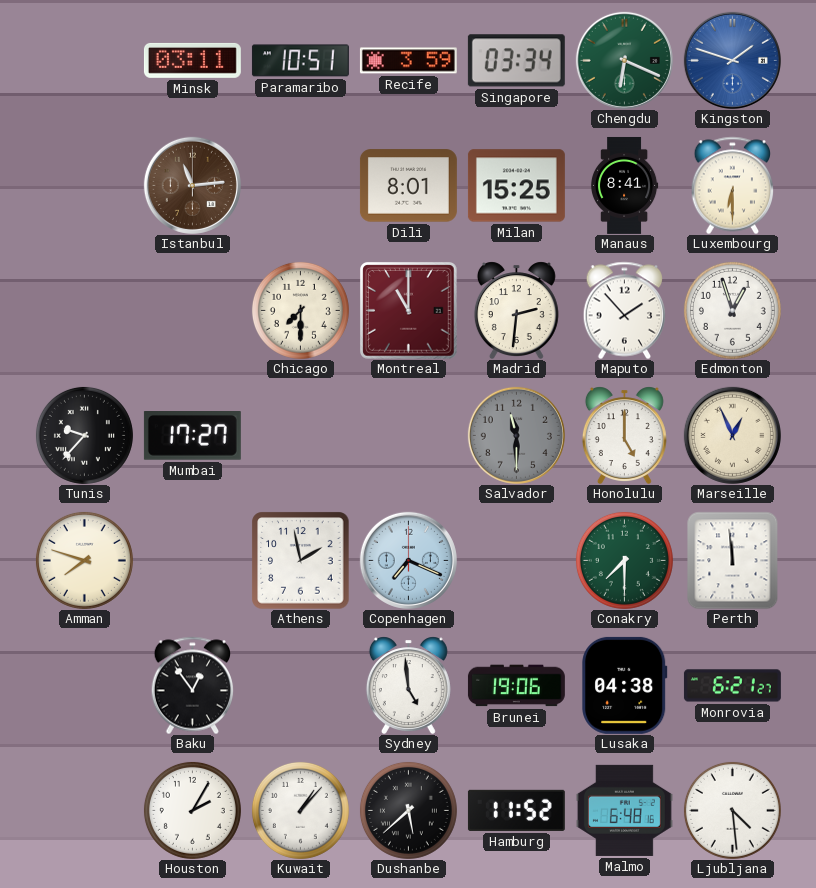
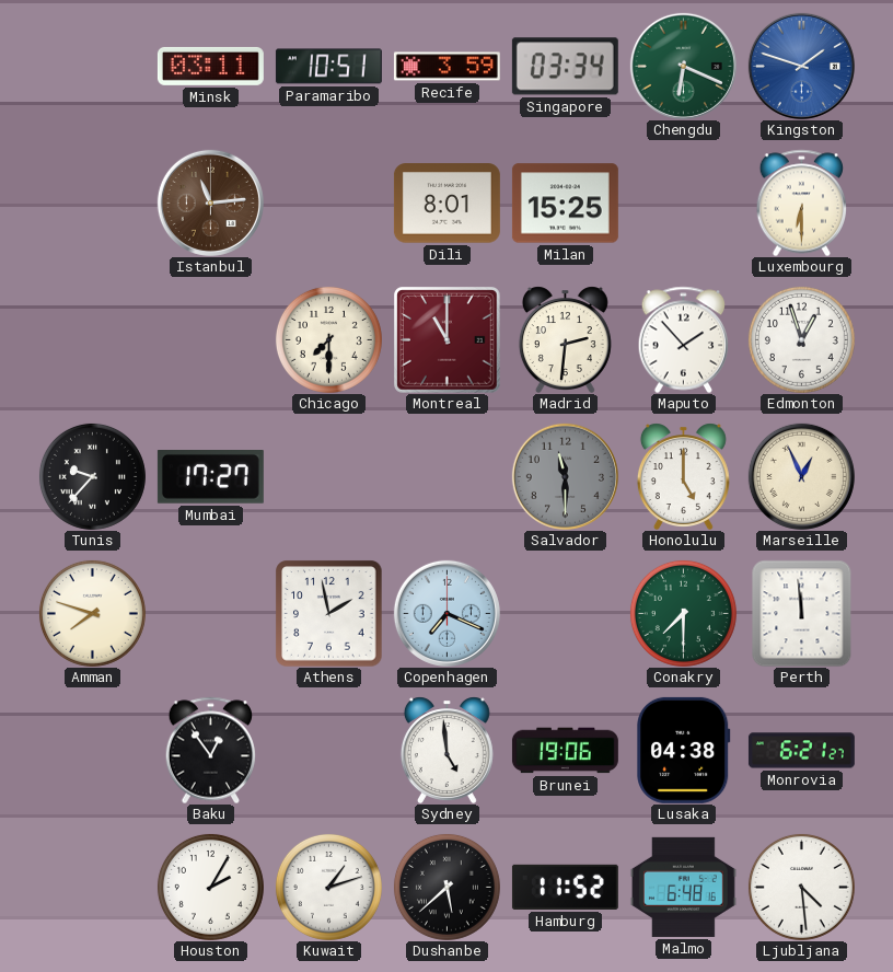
Manaus: 8:41 -> none (624, 185)
Kuwait: 1:07 -> 1:12 (328, 887)
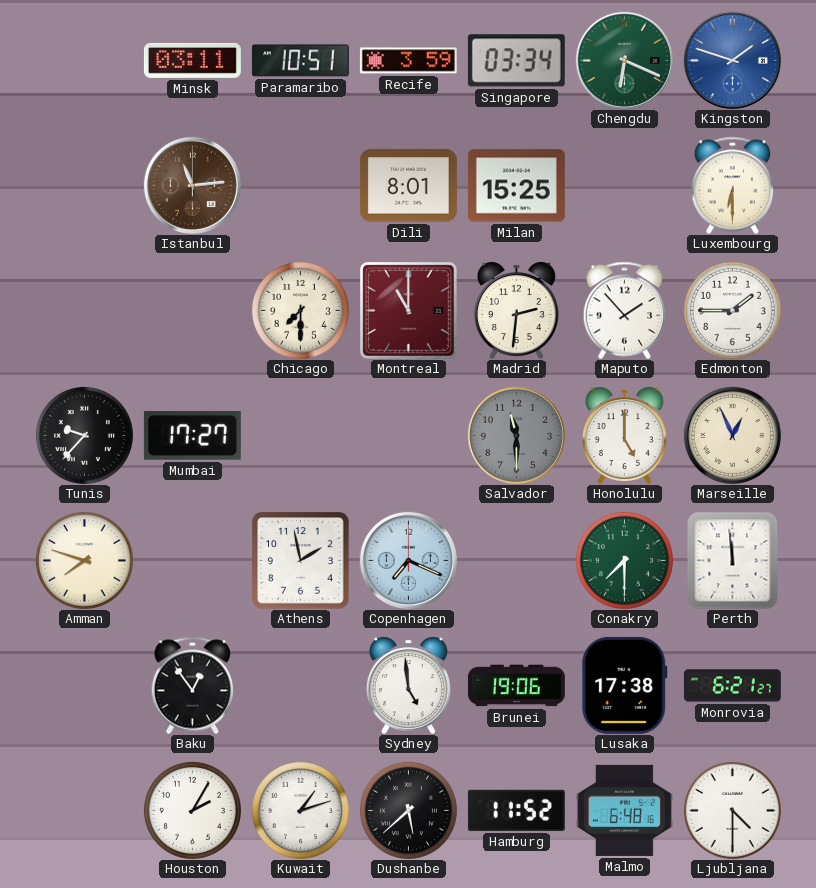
Edmonton: 12:57 -> 1:45 (732, 310)
Lusaka: 04:38 -> 17:38 (625, 685)
Ljubljana: 4:29 -> 4:30 (732, 810)
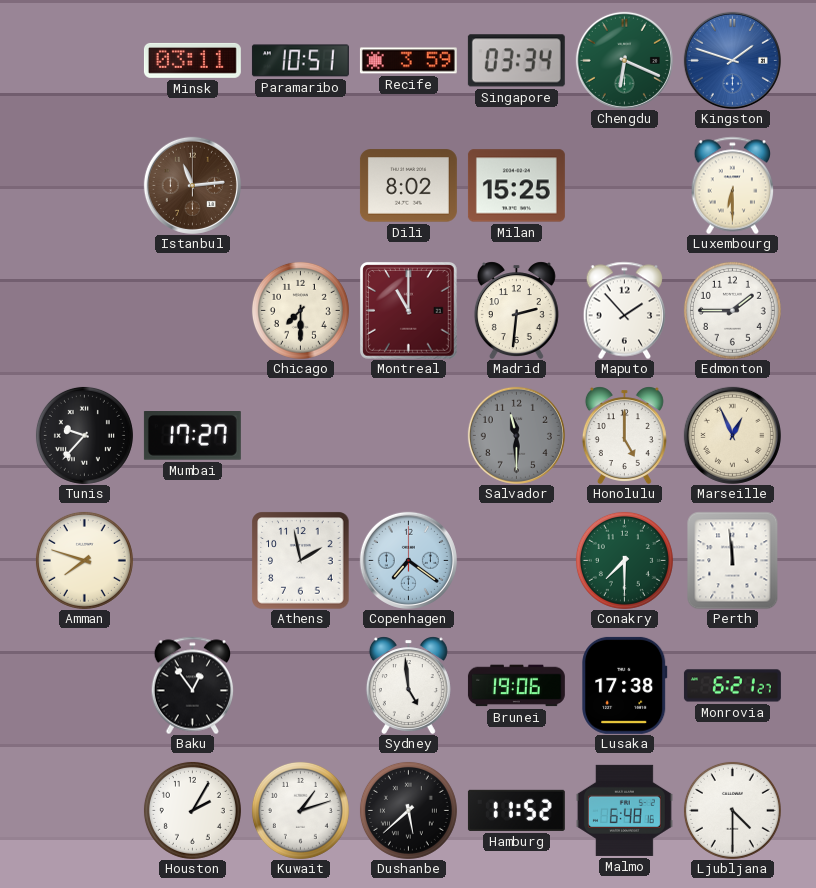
Dili: 8:01 -> 8:02 (408, 186)
Copenhagen: 7:19 -> 7:21 (408, 560)
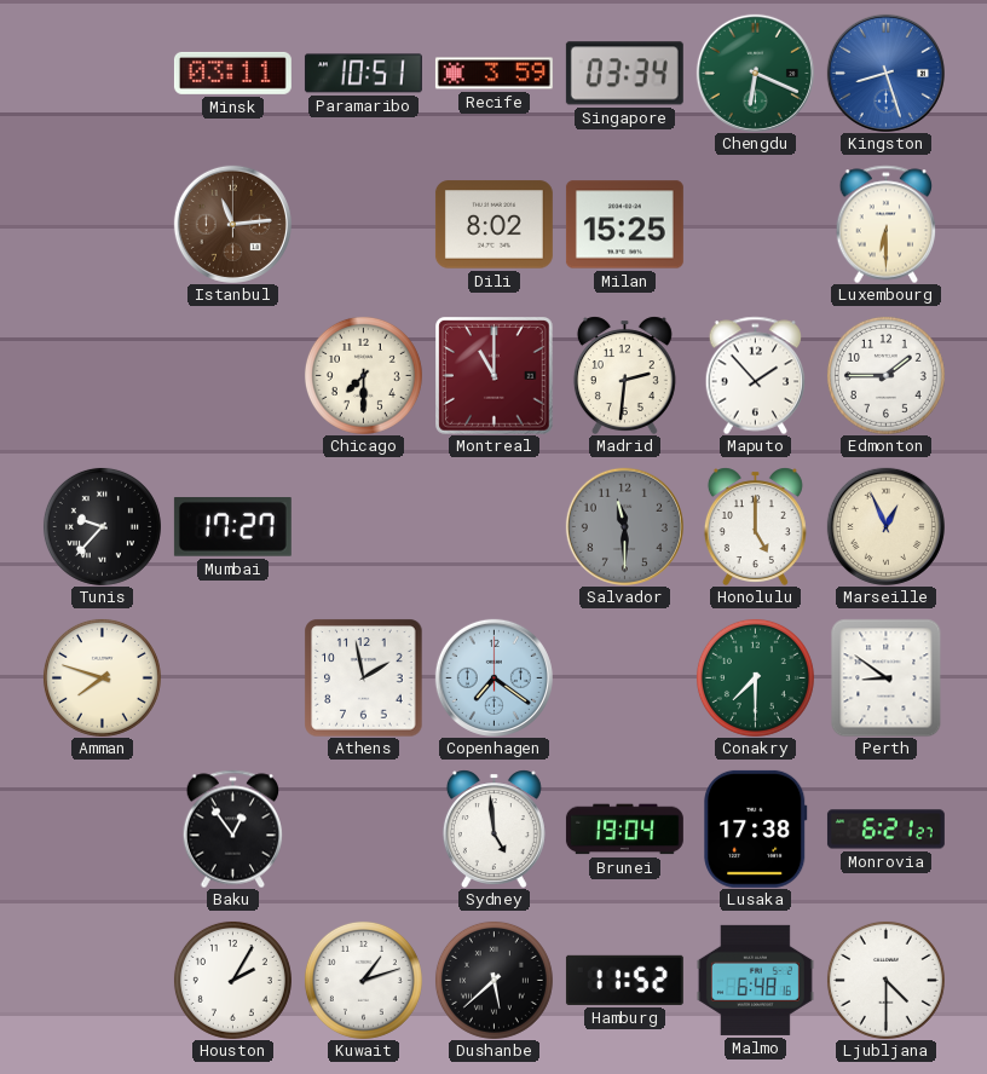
Kingston: 1:48 -> 8:27 (885, 73)
Perth: 11:59 -> 8:51 (887, 677)
Brunei: 19:06 -> 19:04 (624, 830)
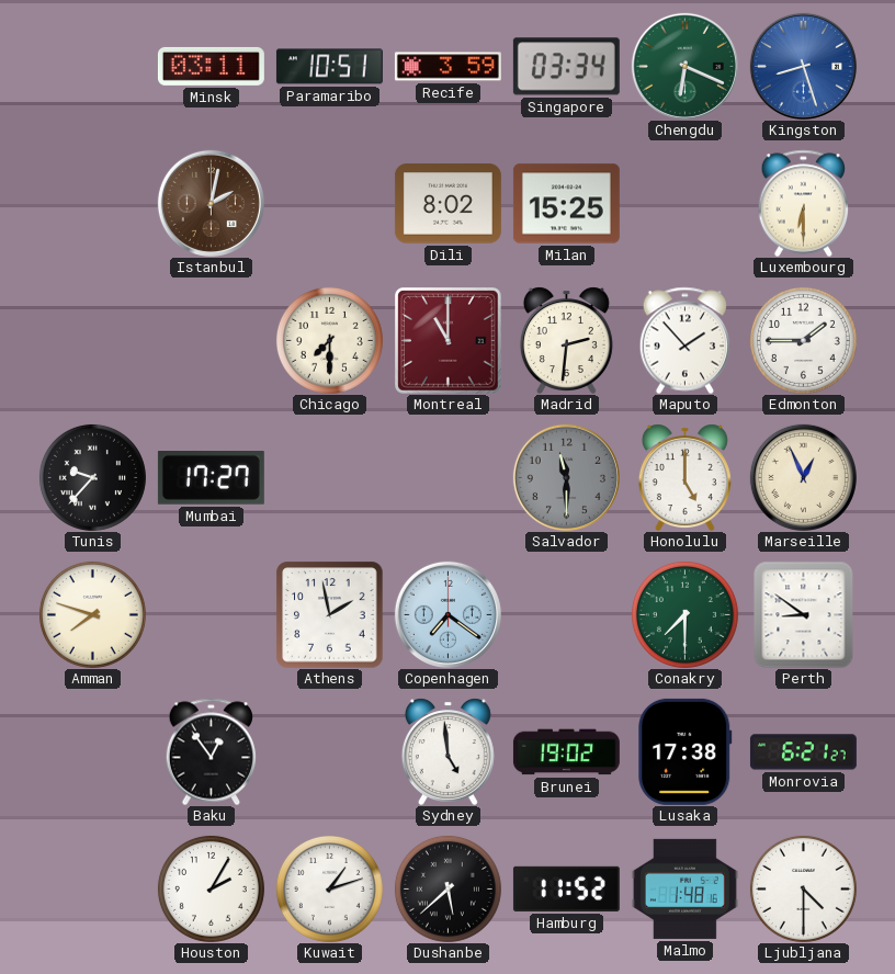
Istanbul: 11:14 -> 2:02 (211, 203)
Brunei: 19:04 -> 19:02 (566, 752)
Malmo: 6:48 -> 1:48 (684, 888)
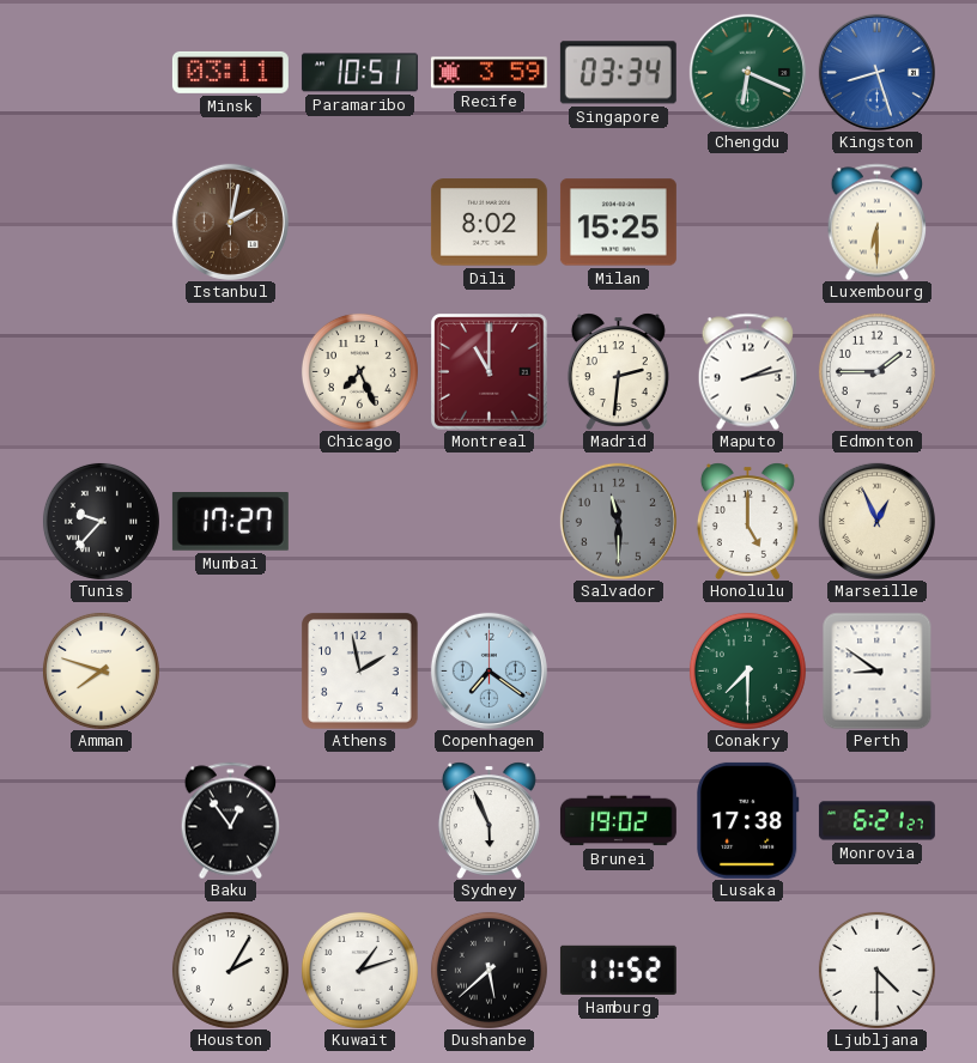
Chicago: 7:30 -> 7:26 (359, 371)
Maputo: 1:53 -> 2:13 (748, 371)
Sydney: 4:59 -> 5:56 (488, 820)
Malmo: 1:48 -> none (684, 888)
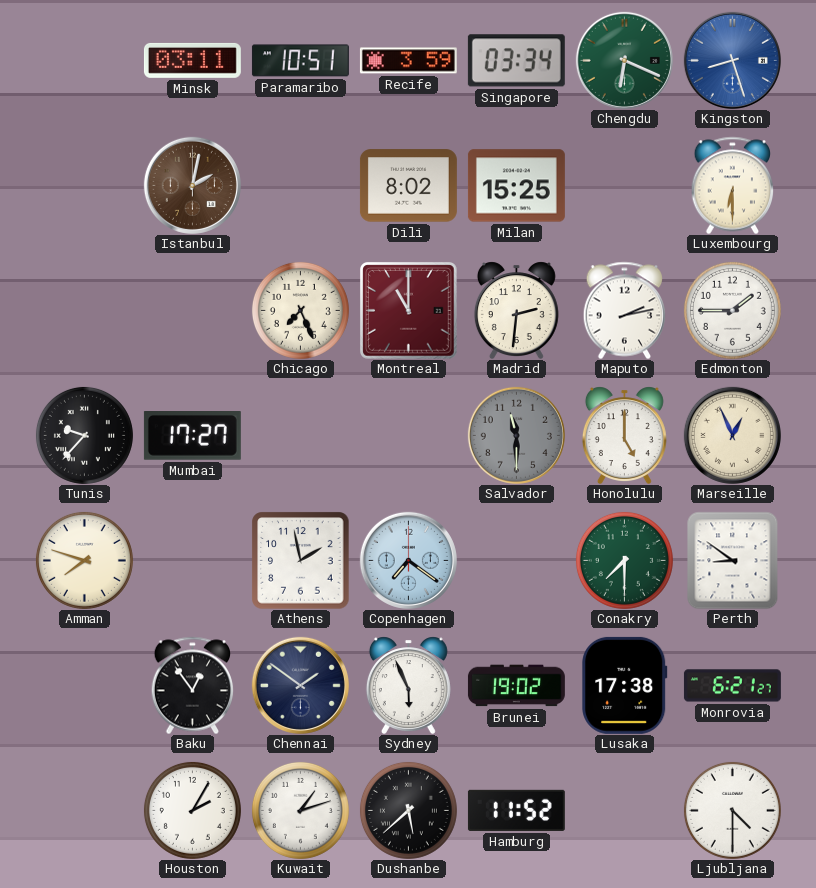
Chennai: none -> 1:51 (300, 685)
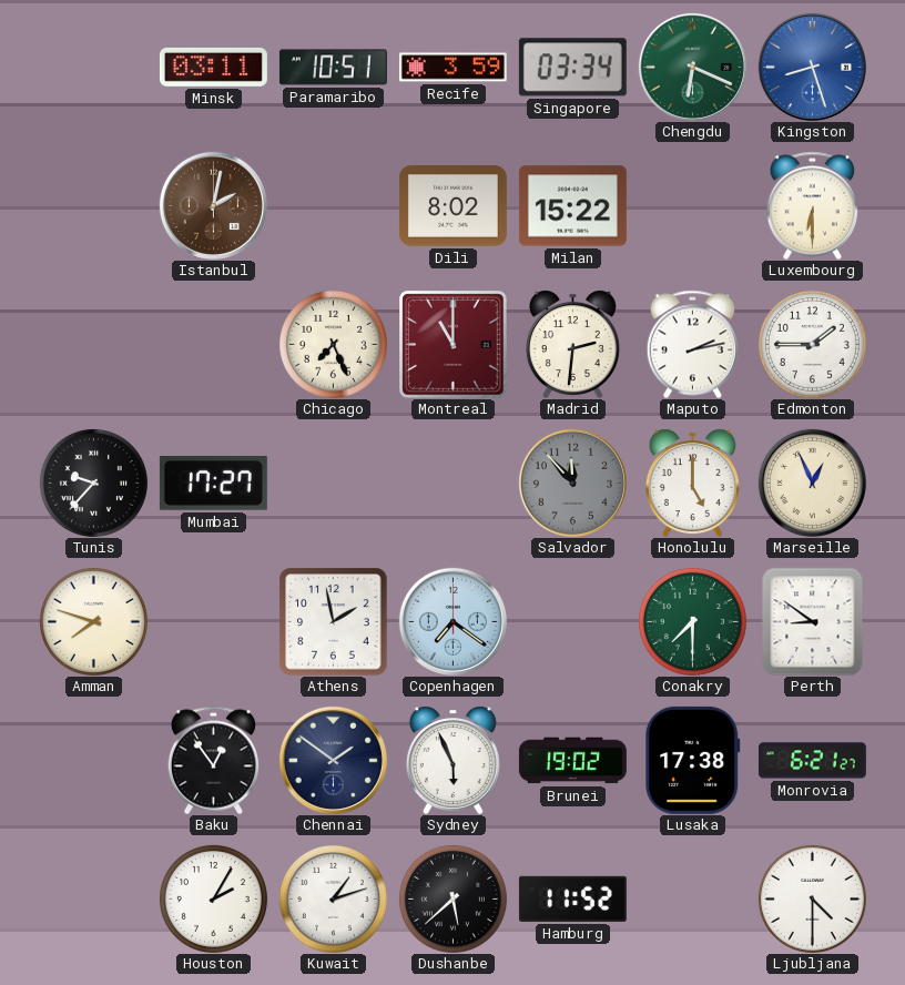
Milan: 15:25 -> 15:22 (572, 206)
Salvador: 11:30 -> 11:53 (572, 483)
